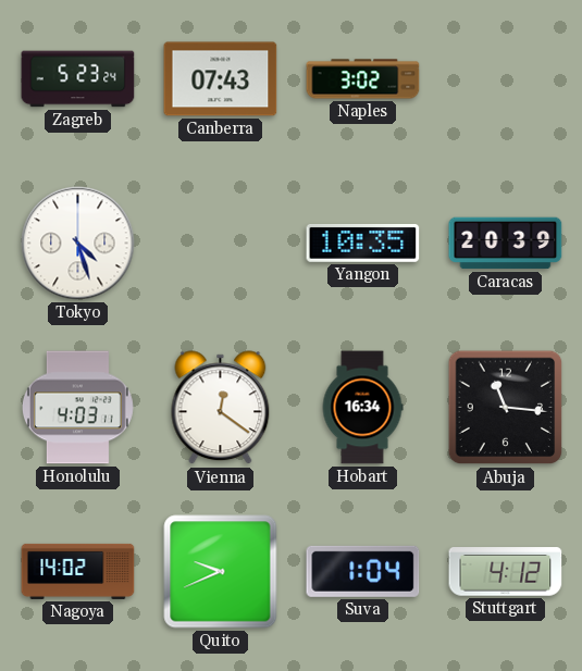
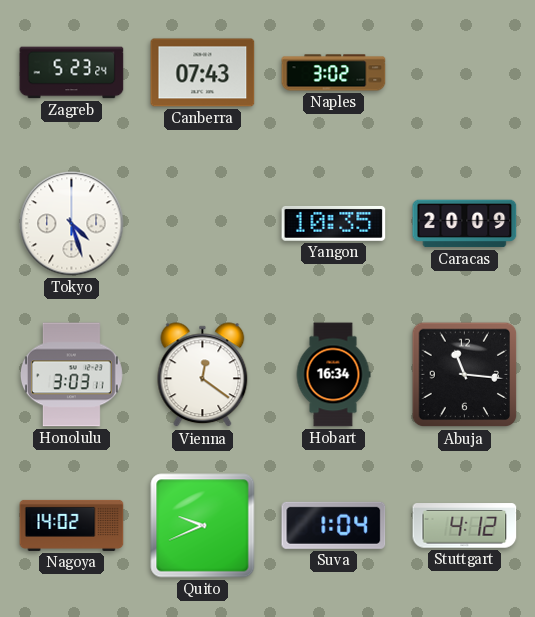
Caracas: 20:39 -> 20:09 (465, 224)
Honolulu: 4:03 -> 3:03 (71, 375)
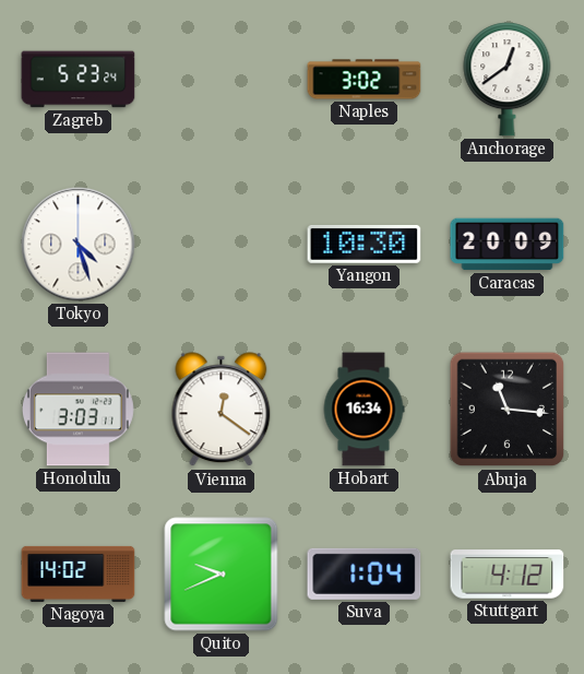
Canberra: 07:43 -> none (203, 73)
Anchorage: none -> 12:39 (508, 80)
Yangon: 10:35 -> 10:30 (365, 244)
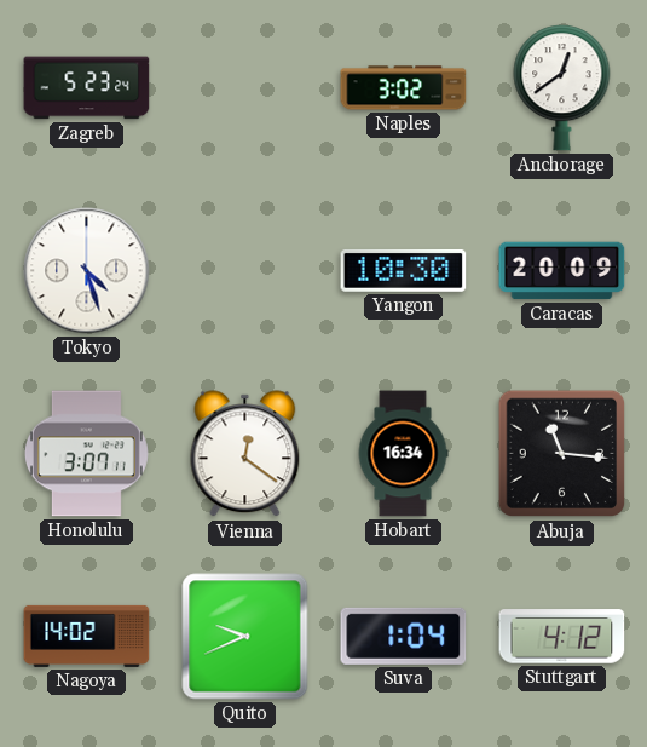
Honolulu: 3:03 -> 3:07 (86, 454)
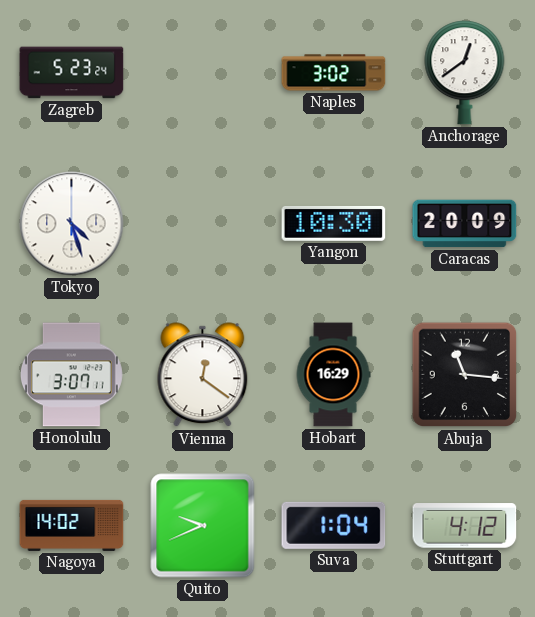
Hobart: 16:34 -> 16:29 (333, 375)
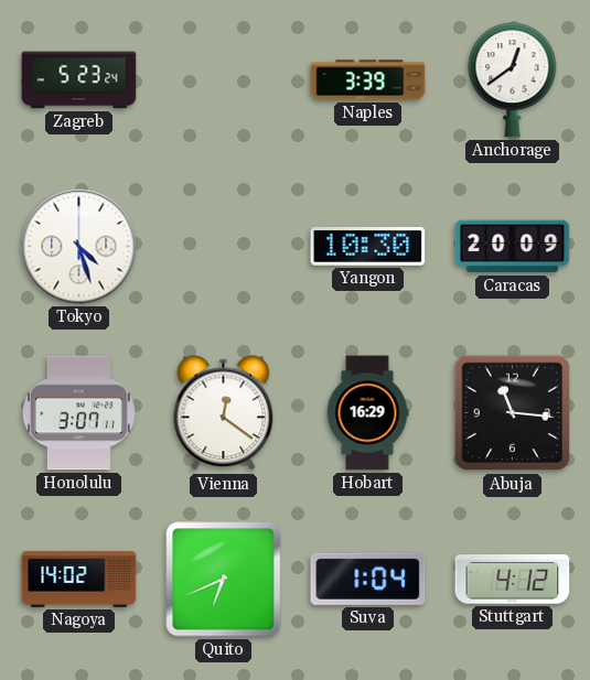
Naples: 3:02 -> 3:39 (368, 80)
Quito: 9:41 -> 6:41 (224, 580)
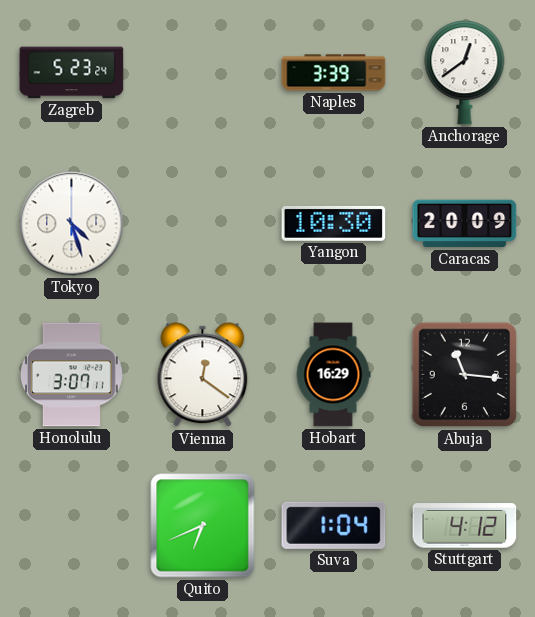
Nagoya: 14:02 -> none (79, 579)
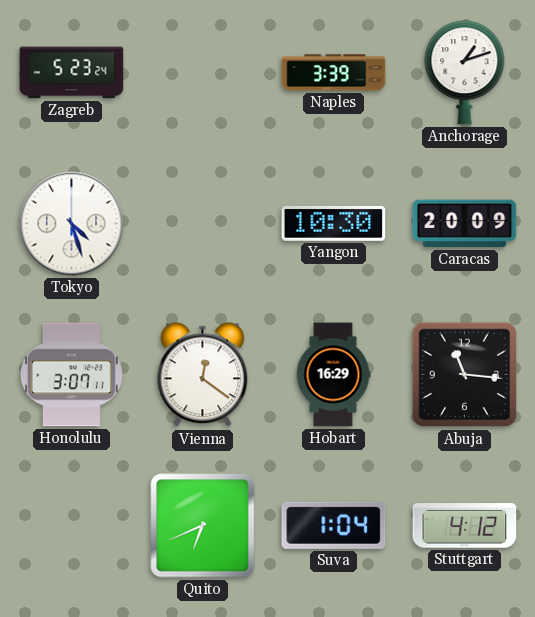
Anchorage: 12:39 -> 1:12 (465, 73)
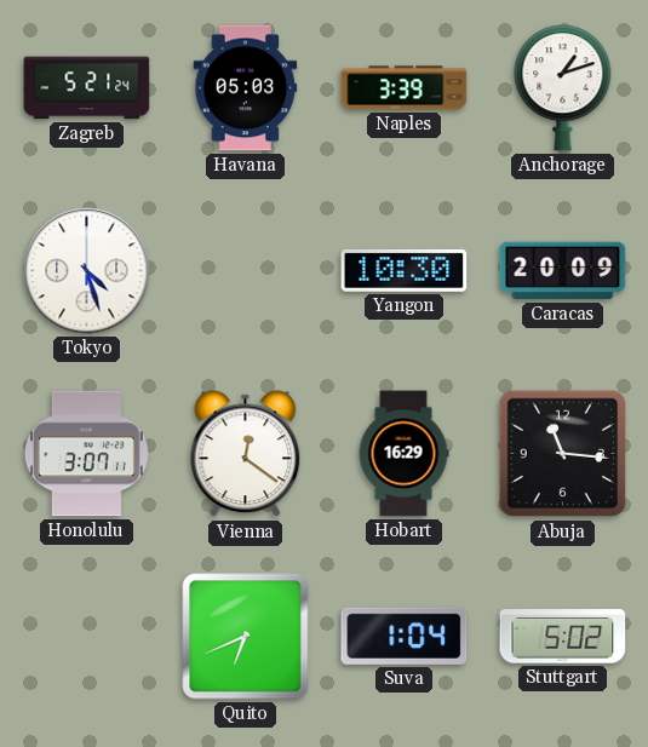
Zagreb: 5:23 -> 5:21 (87, 88)
Havana: none -> 05:03 (246, 88)
Stuttgart: 4:12 -> 5:02 (563, 637)
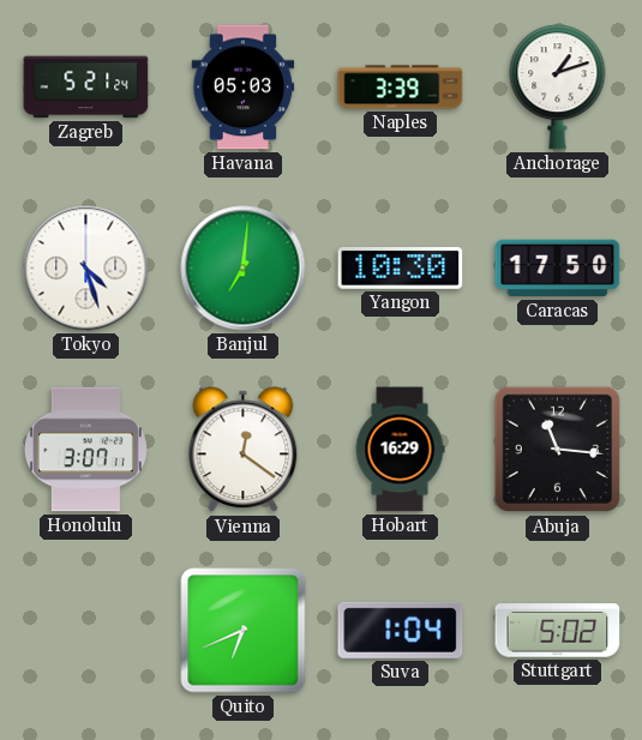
Banjul: none -> 7:01 (244, 269)
Caracas: 20:09 -> 17:50 (558, 269)
